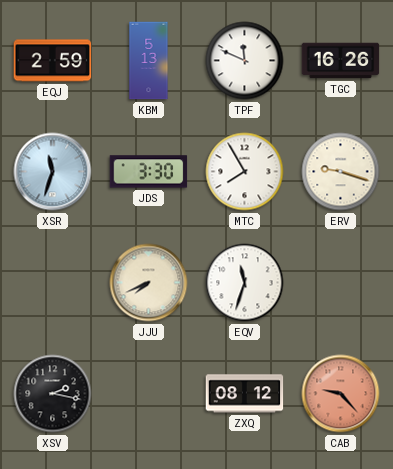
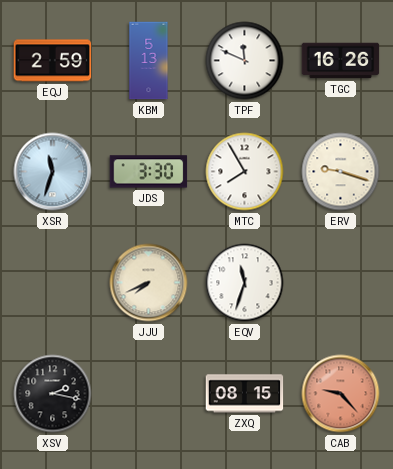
ZXQ: 08:12 -> 08:15 (245, 394)
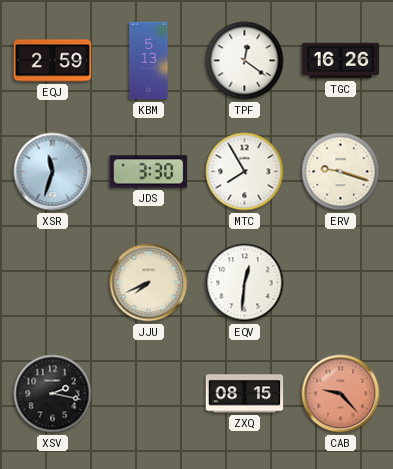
TPF: 11:49 -> 12:21 (245, 61)
EQV: 11:33 -> 12:31 (245, 283)
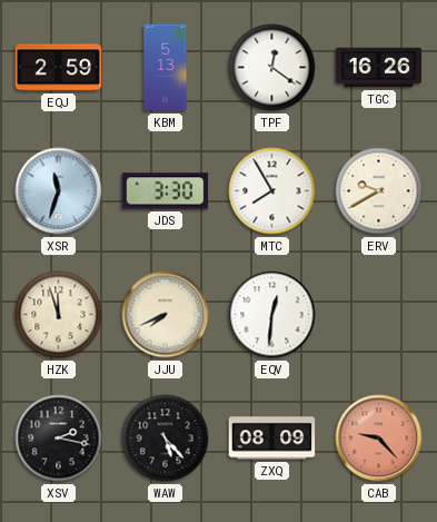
ERV: 9:18 -> 9:40 (379, 191)
HZK: none -> 11:57 (59, 315)
WAW: none -> 5:23 (166, 439)
ZXQ: 08:15 -> 08:09 (272, 439)
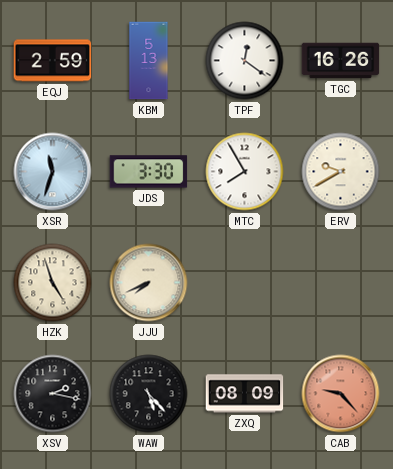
HZK: 11:57 -> 4:57 (53, 283)
EQV: 12:31 -> none (272, 315)
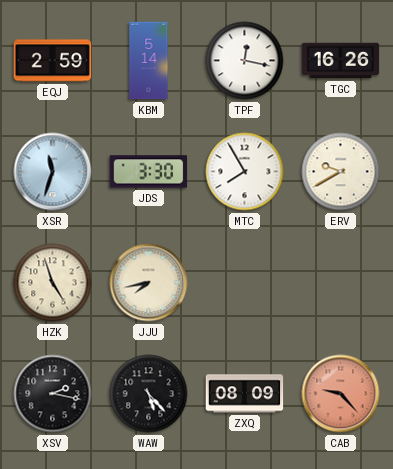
KBM: 5:13 -> 5:14 (149, 61)
TPF: 12:21 -> 12:17 (245, 61)
JJU: 7:41 -> 7:43 (149, 283)
